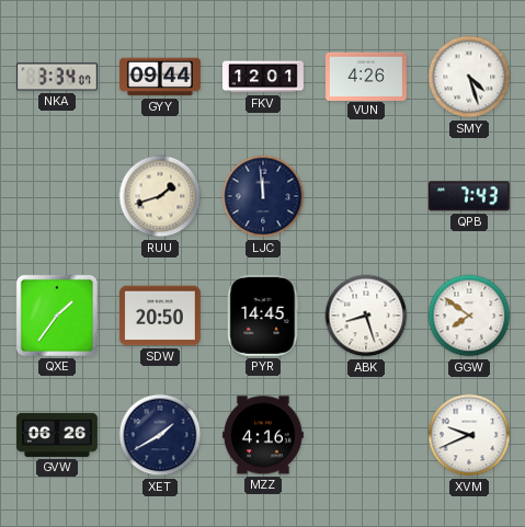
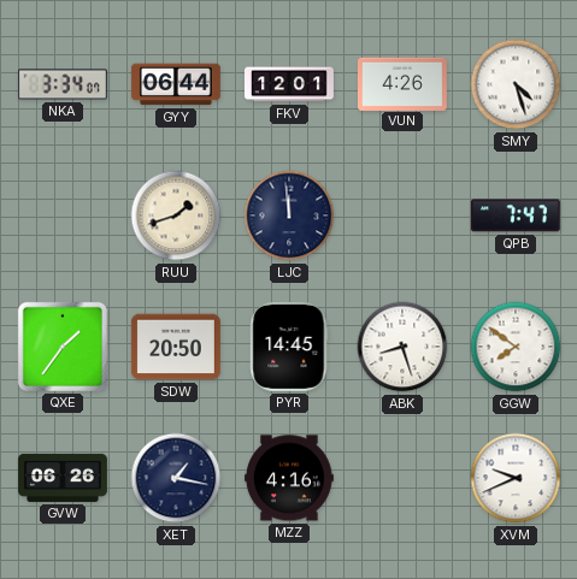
GYY: 09:44 -> 06:44 (176, 84)
QPB: 7:43 -> 7:47 (516, 215)
XET: 1:40 -> 1:17 (176, 478)
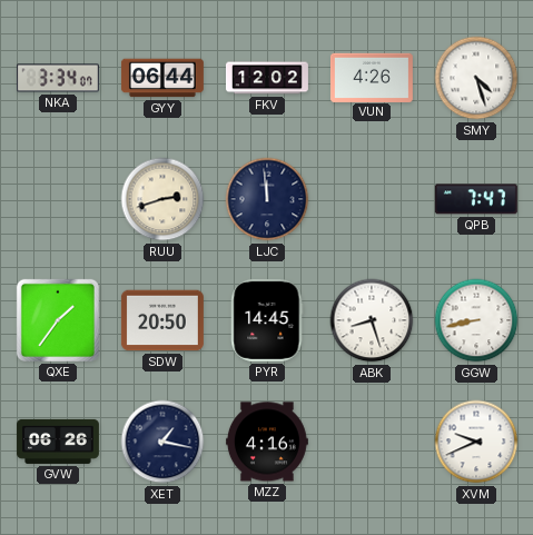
FKV: 12:01 -> 12:02 (267, 78)
RUU: 1:42 -> 2:42 (162, 199)
GGW: 7:51 -> 8:43 (476, 320)
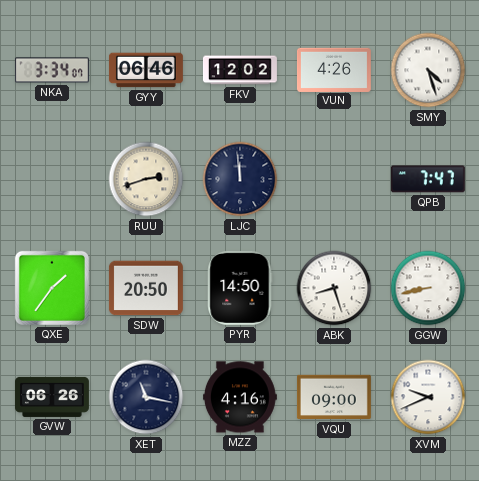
GYY: 06:44 -> 06:46 (146, 70)
PYR: 14:45 -> 14:50 (240, 288)
XET: 1:17 -> 11:17 (146, 397)
VQU: none -> 09:00 (334, 397)
